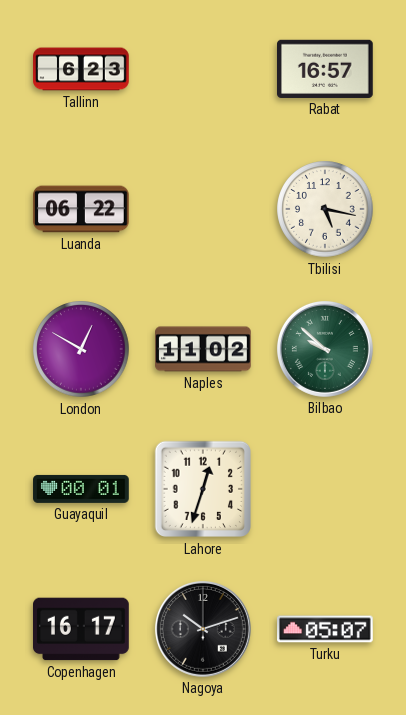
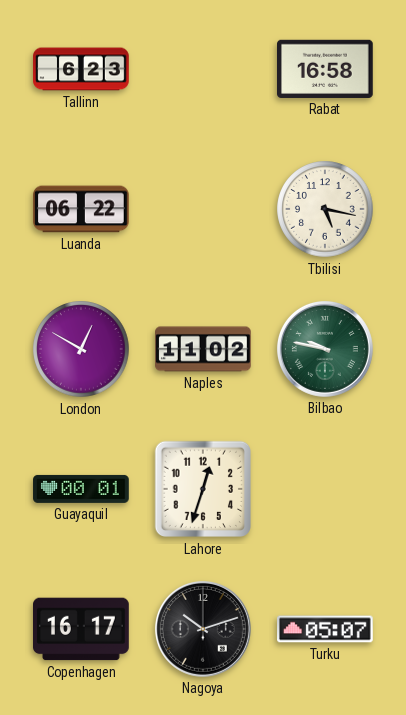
Rabat: 16:57 -> 16:58 (326, 69)
Bilbao: 9:52 -> 9:47 (325, 349)
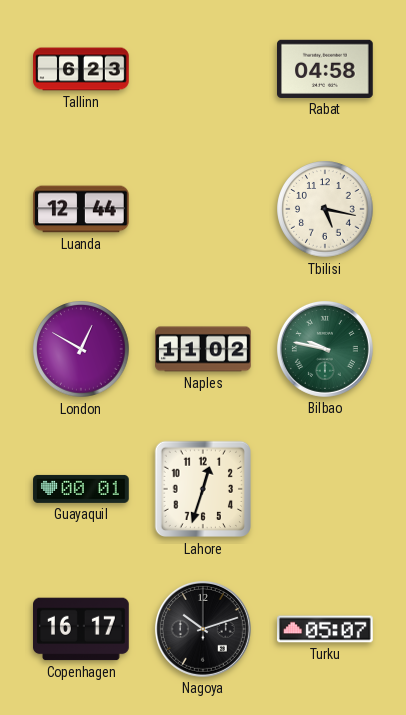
Rabat: 16:58 -> 04:58 (326, 69)
Luanda: 06:22 -> 12:44 (81, 209)
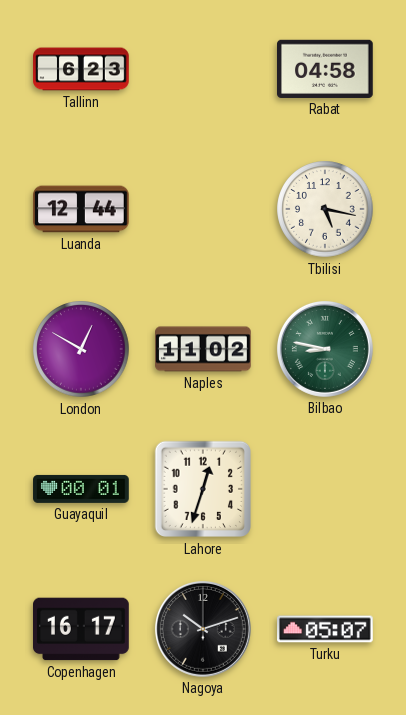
Bilbao: 9:47 -> 8:47 (325, 349)
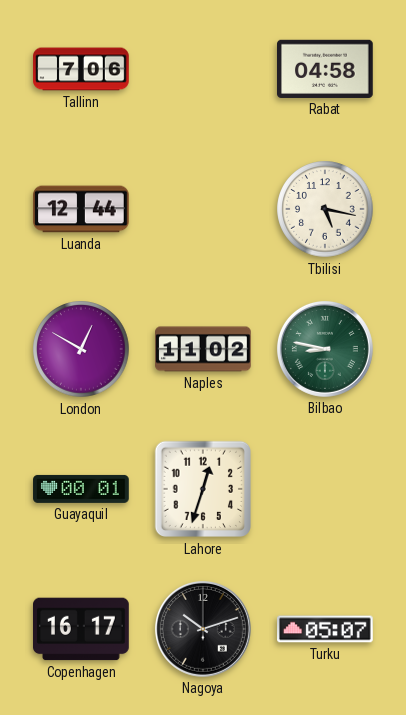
Tallinn: 6:23 -> 7:06 (81, 69)
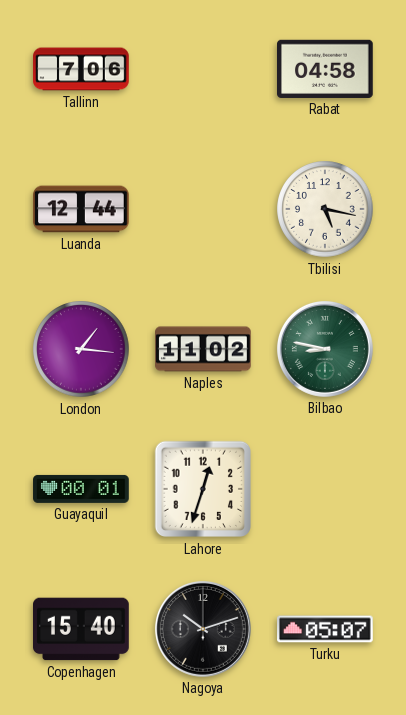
London: 12:50 -> 1:16 (81, 349)
Copenhagen: 16:17 -> 15:40 (82, 629)
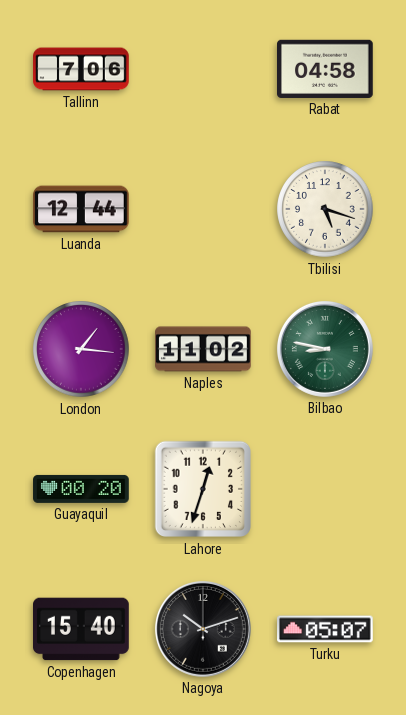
Tbilisi: 5:17 -> 5:18 (325, 209)
Guayaquil: 00:01 -> 00:20 (81, 489)
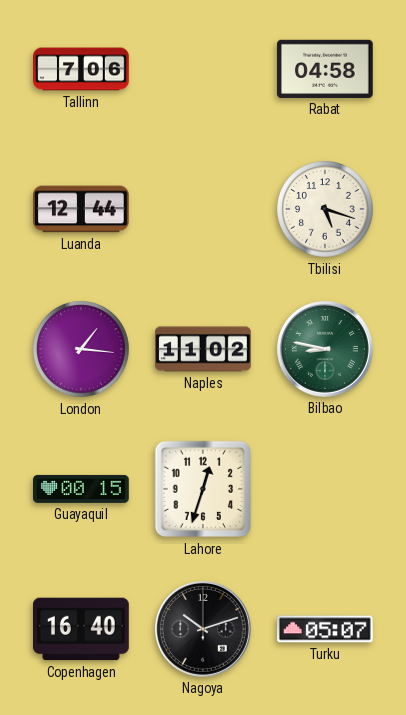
Guayaquil: 00:20 -> 00:15 (81, 489)
Copenhagen: 15:40 -> 16:40 (82, 629)
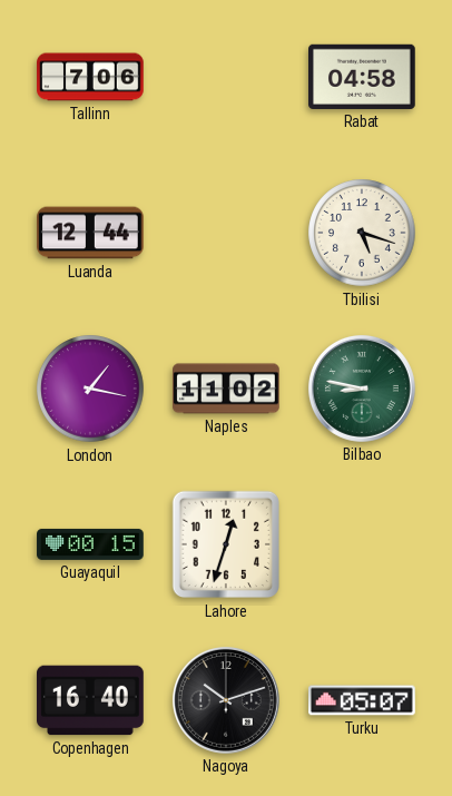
London: 1:16 -> 1:17 (90, 389)
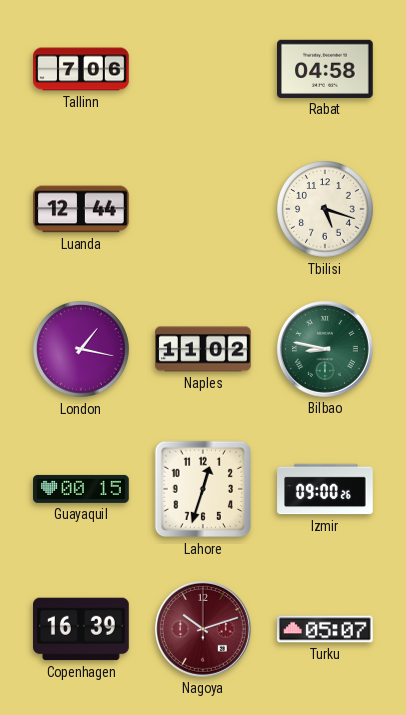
Izmir: none -> 09:00 (325, 489)
Copenhagen: 16:40 -> 16:39 (82, 629)
Nagoya dial: black -> burgundy (203, 629)
